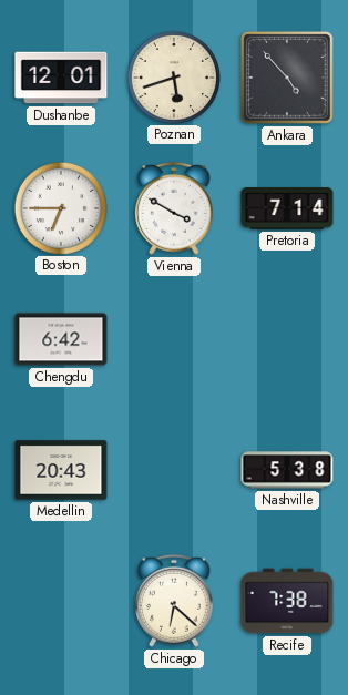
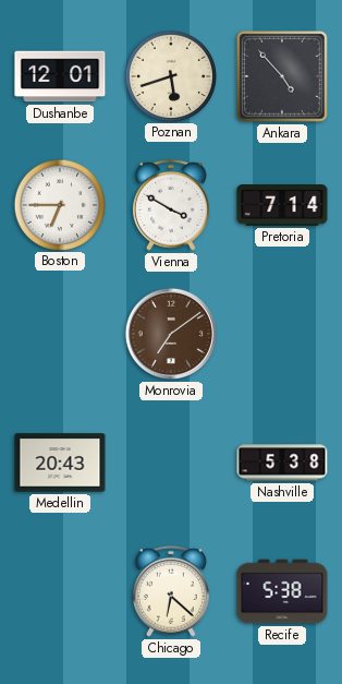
Chengdu: 6:42 -> none (61, 339)
Monrovia: none -> 7:09 (171, 334)
Recife: 7:38 -> 5:38 (282, 591)
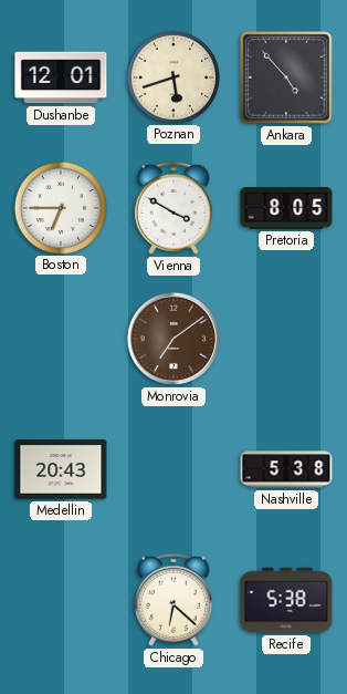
Pretoria: 7:14 -> 8:05 (286, 209)
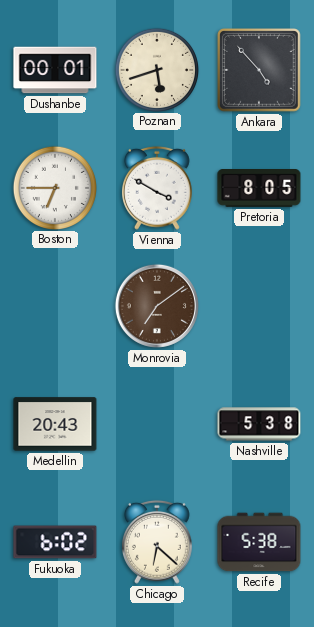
Dushanbe: 12:01 -> 00:01 (55, 70)
Fukuoka: none -> 6:02 (55, 542)
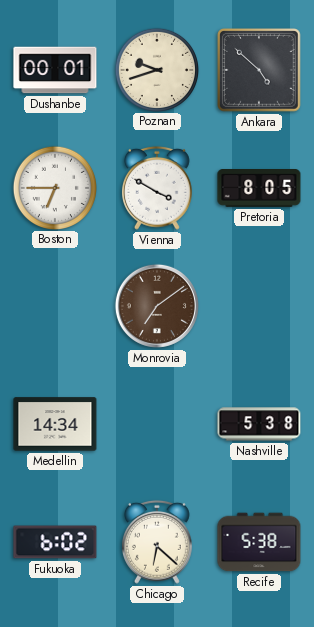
Poznan: 5:42 -> 9:42 (156, 69)
Ankara: 4:53 -> 4:52 (259, 70)
Medellin: 20:43 -> 14:34 (55, 424)
